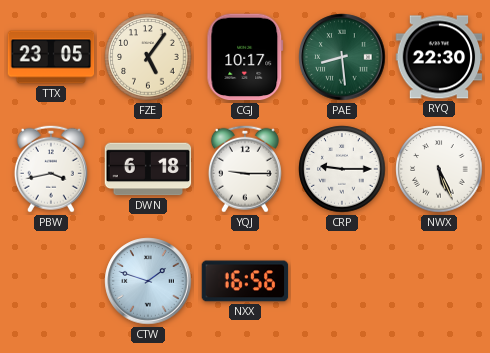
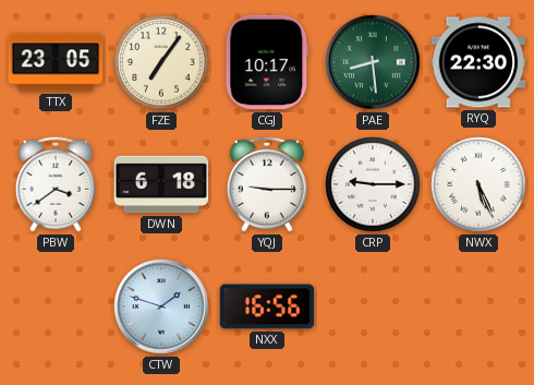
FZE: 5:06 -> 7:06 (161, 62)
PBW: 3:43 -> 3:39 (56, 184)
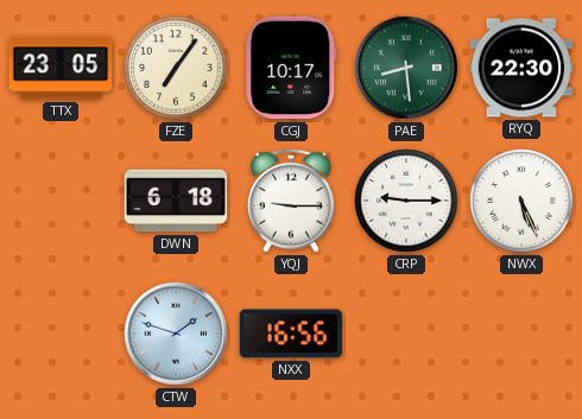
PBW: 3:39 -> none (56, 184)
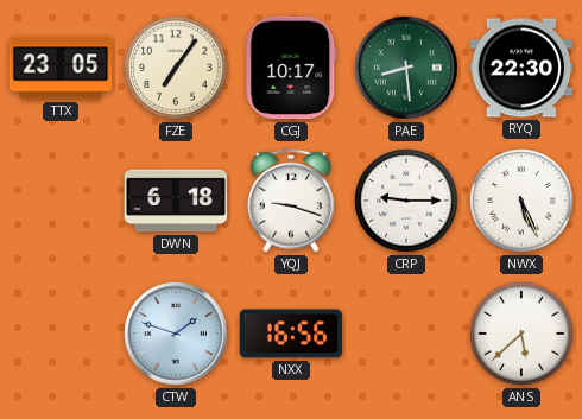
YQJ: 9:15 -> 9:18 (291, 201)
ANS: none -> 5:38 (521, 334)
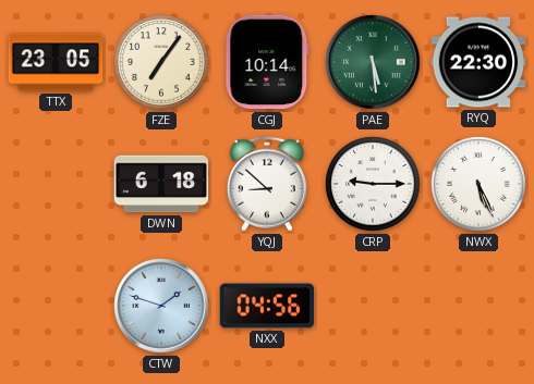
CGJ: 10:17 -> 10:14 (267, 62)
PAE: 8:29 -> 5:29 (373, 62)
YQJ: 9:18 -> 8:52 (267, 184)
NXX: 16:56 -> 04:56 (267, 306)
ANS: 5:38 -> none (521, 334)
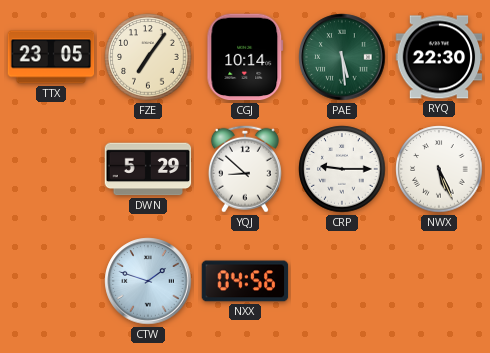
DWN: 6:18 -> 5:29 (148, 169)
